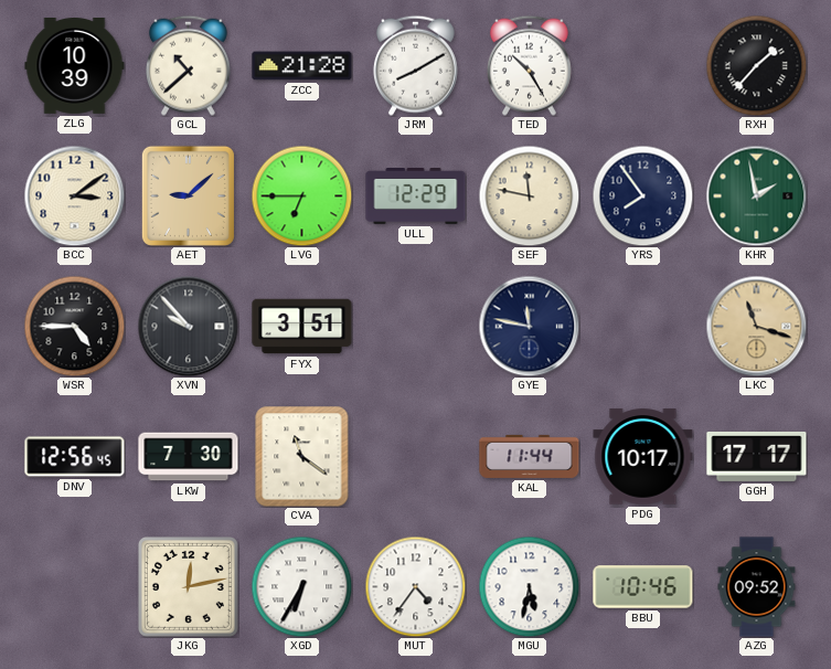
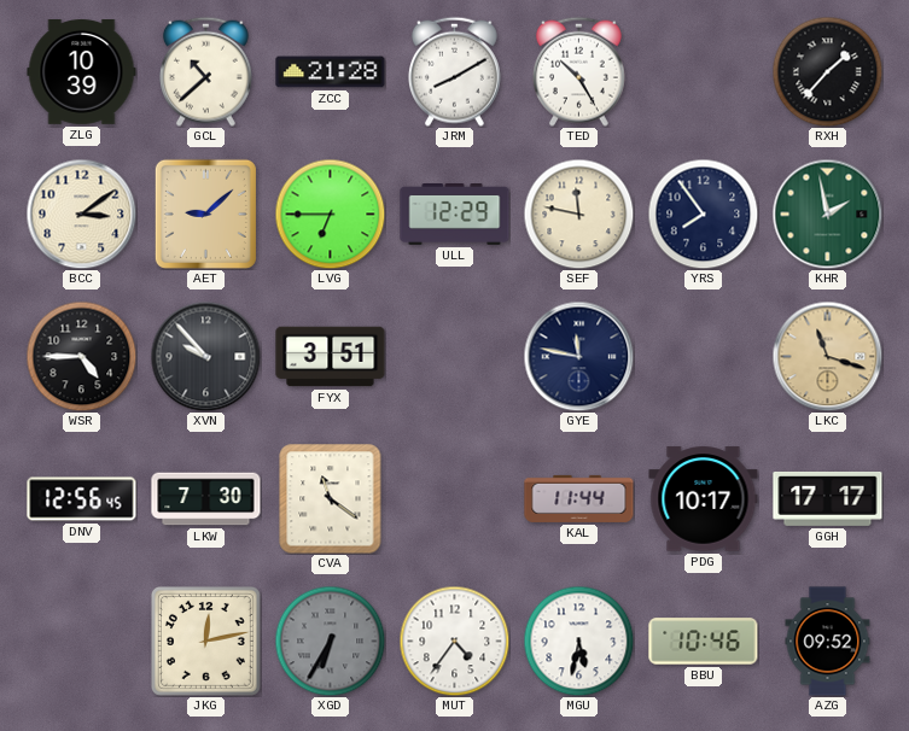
XGD dial: white -> grey (330, 641)
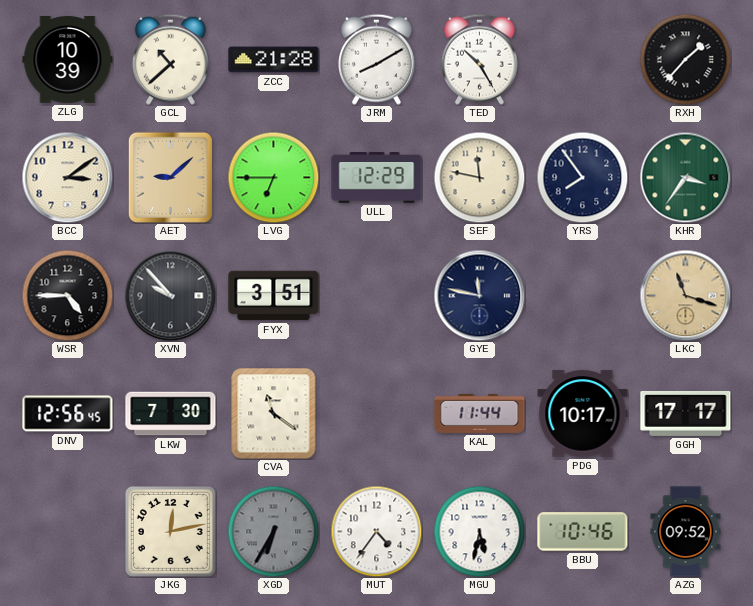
KHR: 1:58 -> 3:36 (685, 177)
